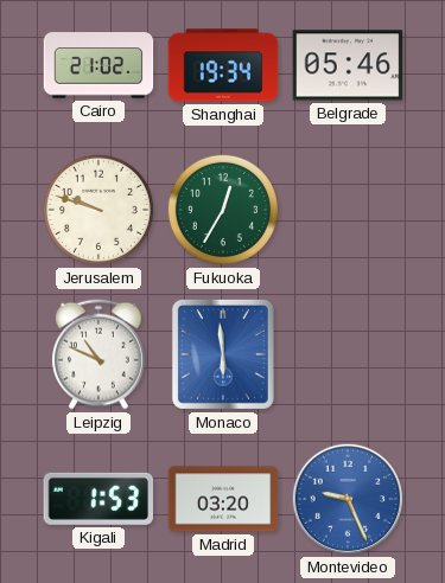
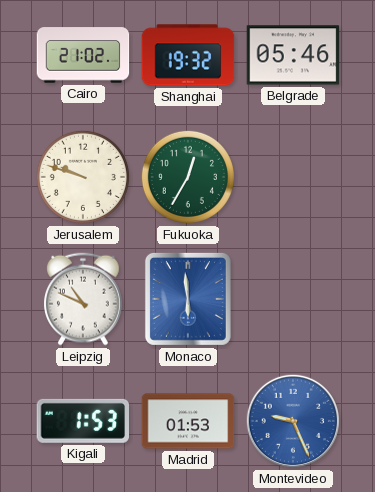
Shanghai: 19:34 -> 19:32 (188, 55)
Madrid: 03:20 -> 01:53 (188, 421)
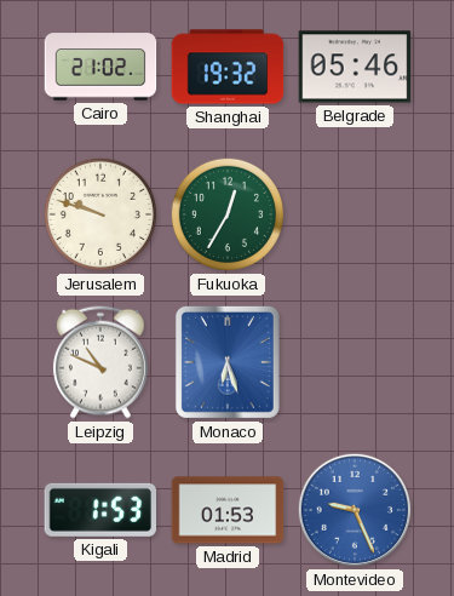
Monaco: 5:59 -> 6:27 (228, 362)
